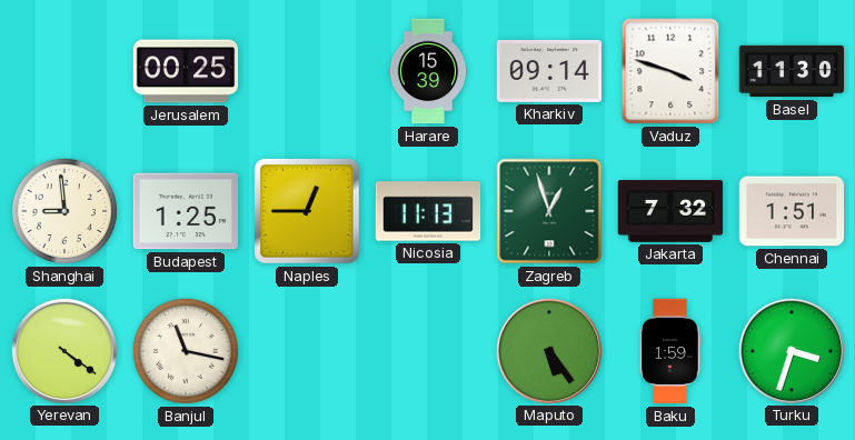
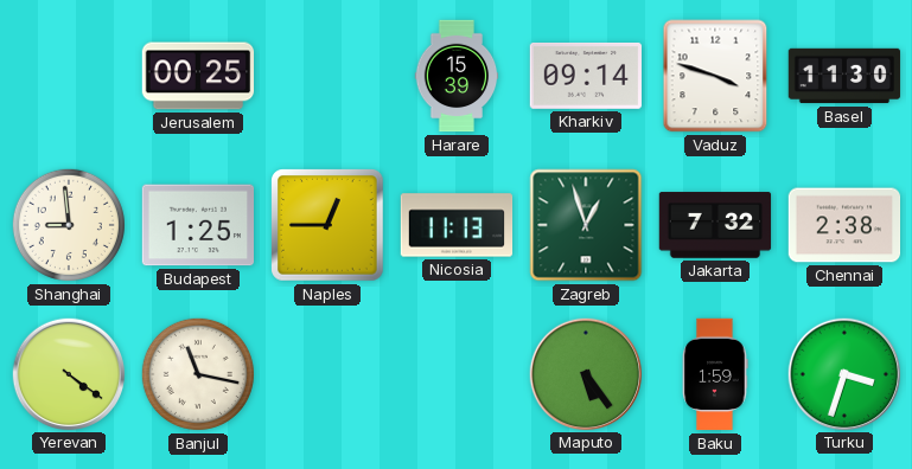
Chennai: 1:51 -> 2:38 (844, 225)
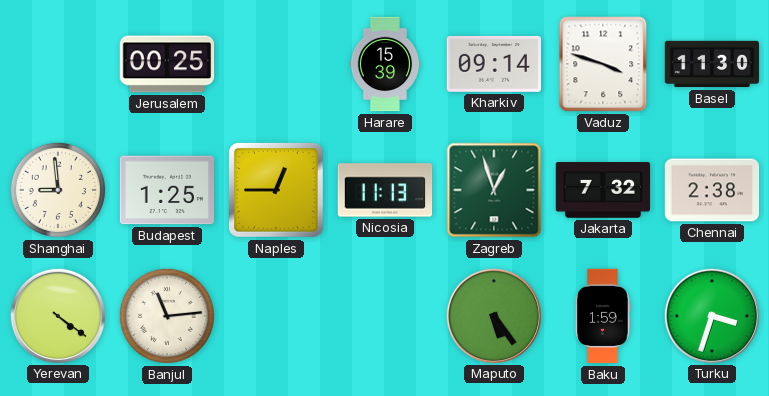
Banjul: 11:17 -> 11:14 (167, 316)
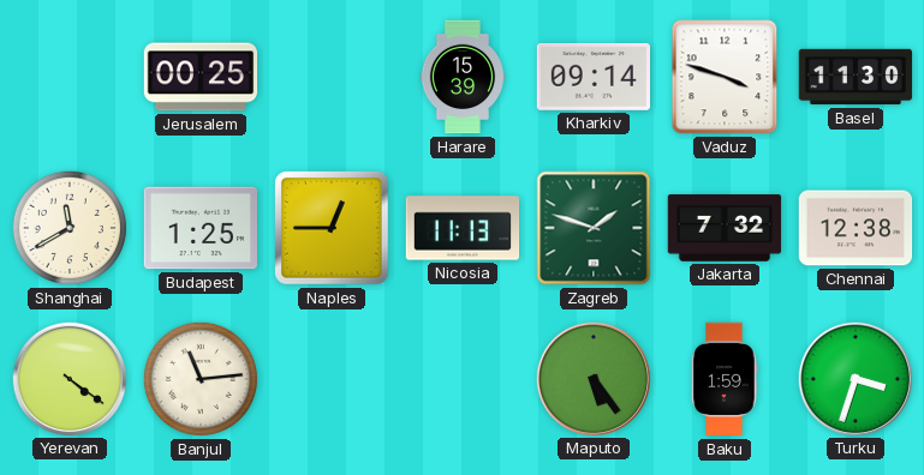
Shanghai: 8:59 -> 11:40 (70, 228)
Zagreb: 12:57 -> 1:48 (594, 228)
Chennai: 2:38 -> 12:38 (856, 228)
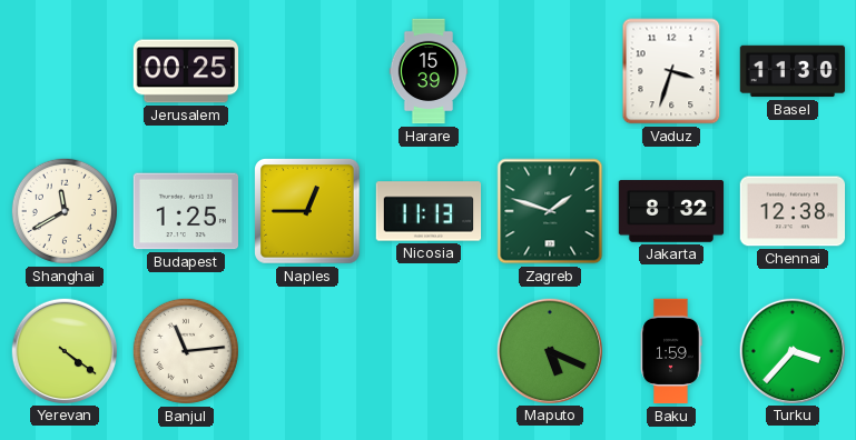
Kharkiv: 09:14 -> none (594, 77)
Vaduz: 3:48 -> 3:33 (671, 71)
Jakarta: 7:32 -> 8:32 (671, 211)
Maputo: 5:24 -> 5:19 (549, 350)
Turku: 3:33 -> 3:37 (791, 350)
